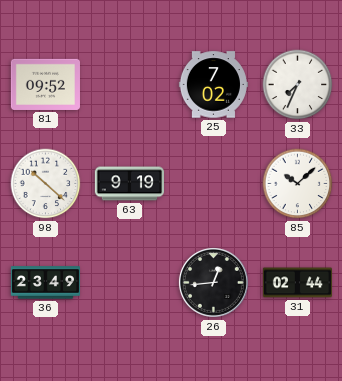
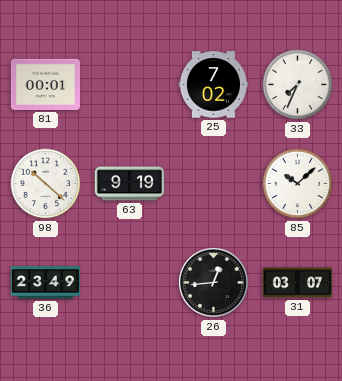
81: 09:52 -> 00:01 (45, 84)
31: 02:44 -> 03:07 (297, 283)
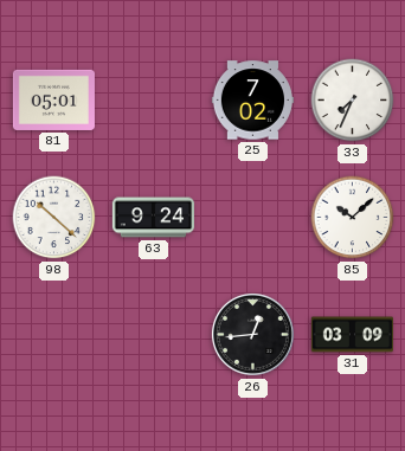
81: 00:01 -> 05:01 (53, 99)
63: 9:19 -> 9:24 (153, 218)
36: 23:49 -> none (45, 283)
31: 03:07 -> 03:09 (352, 335)
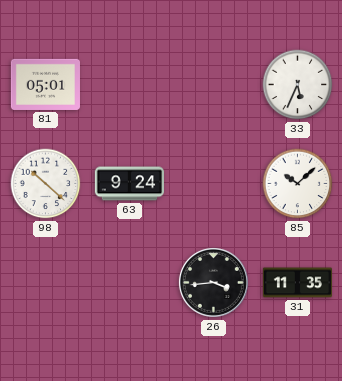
25: 7:02 -> none (252, 101)
33: 7:34 -> 5:34 (298, 85)
26: 12:44 -> 3:44 (213, 282)
31: 03:09 -> 11:35 (297, 283)
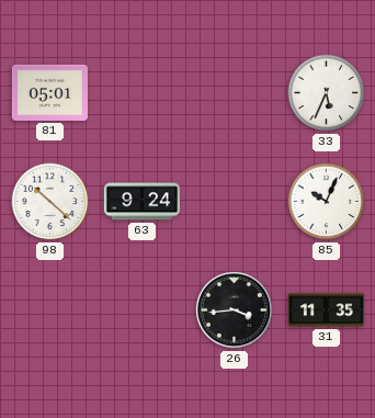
85: 10:08 -> 10:04 (327, 202)
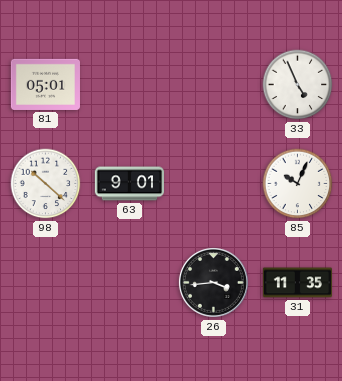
33: 5:34 -> 4:56 (298, 85)
63: 9:24 -> 9:01 (129, 184)
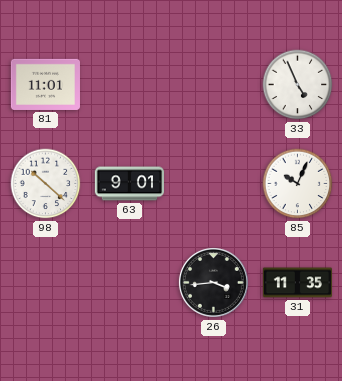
81: 05:01 -> 11:01 (45, 84)
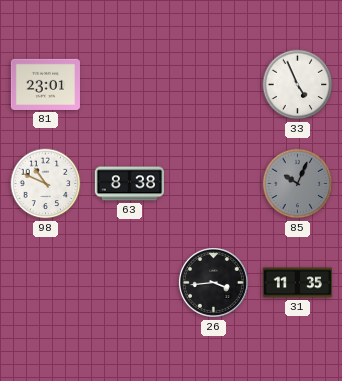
81: 11:01 -> 23:01 (45, 84)
98: 10:22 -> 10:49 (46, 184)
63: 9:01 -> 8:38 (129, 184)
85 dial: white -> grey (298, 184)
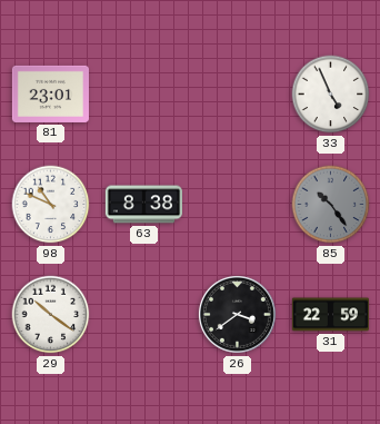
85: 10:04 -> 10:24 (331, 205)
29: none -> 10:21 (51, 315)
26: 3:44 -> 3:39 (237, 314)
31: 11:35 -> 22:59 (330, 315)
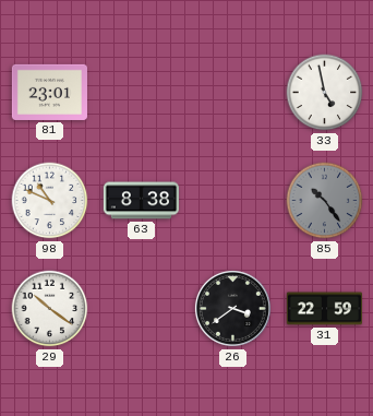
33: 4:56 -> 4:58 (325, 93)
